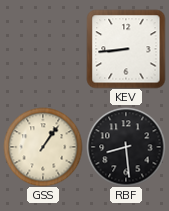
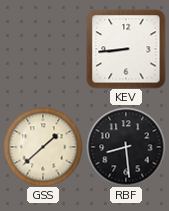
GSS: 1:06 -> 1:38 (43, 147)
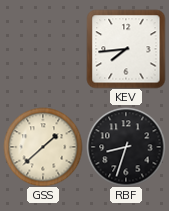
KEV: 8:44 -> 7:44 (126, 49)
RBF: 8:29 -> 8:33 (126, 147)
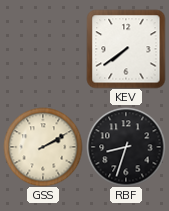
KEV: 7:44 -> 7:39 (126, 49)
GSS: 1:38 -> 2:10 (43, 147)
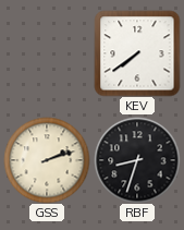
GSS: 2:10 -> 2:12 (47, 160)
